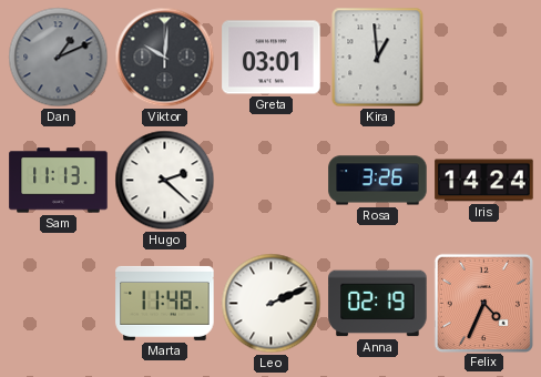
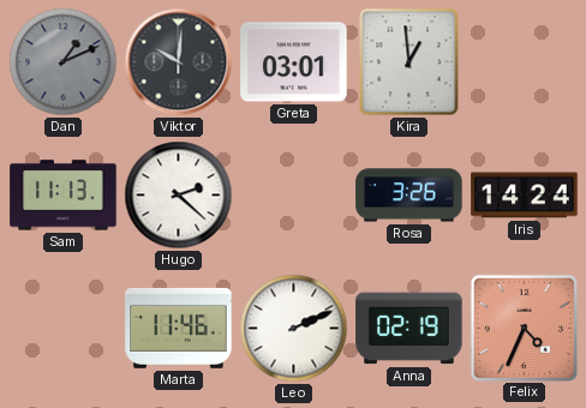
Marta: 11:48 -> 11:46 (179, 328)
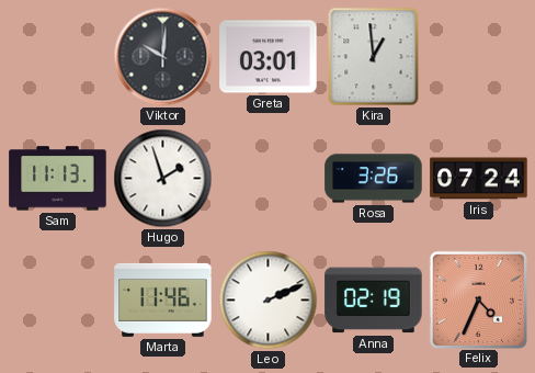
Dan: 1:11 -> none (64, 62)
Hugo: 2:22 -> 1:57 (163, 179)
Iris: 14:24 -> 07:24 (479, 179)
